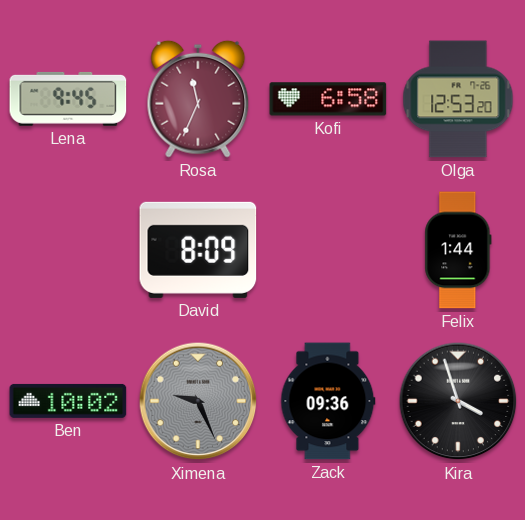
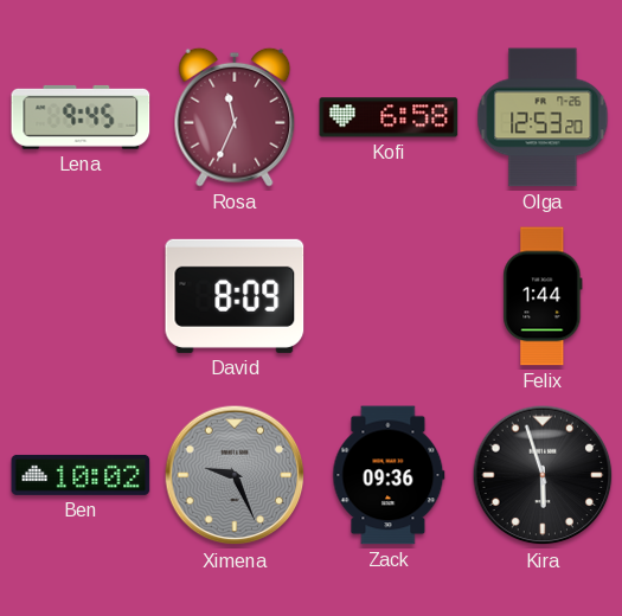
Kira: 3:57 -> 5:57 (543, 475)
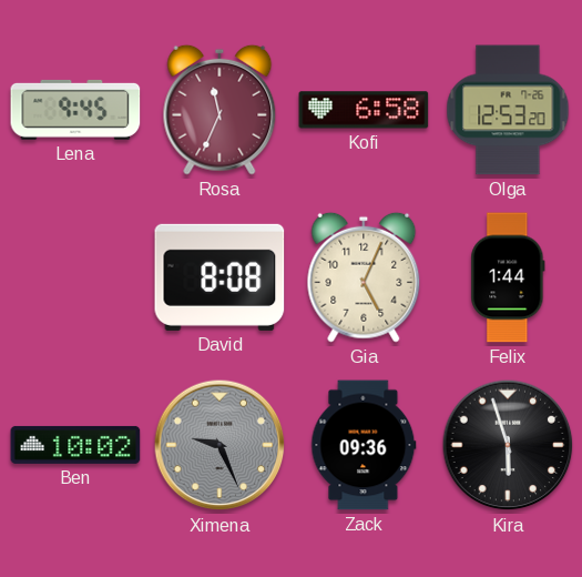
David: 8:09 -> 8:08 (219, 277)
Gia: none -> 5:04 (364, 277)
